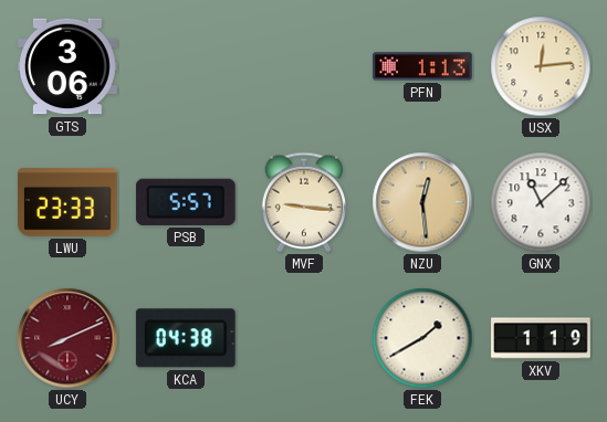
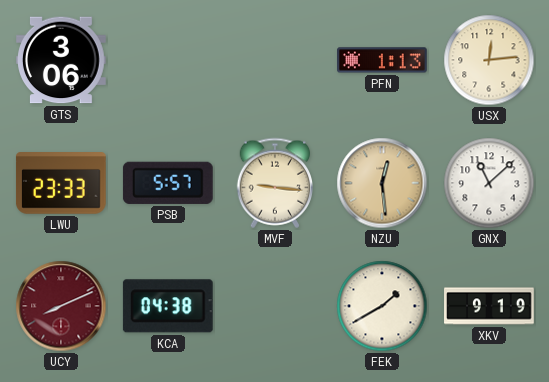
XKV: 1:19 -> 9:19 (489, 306)
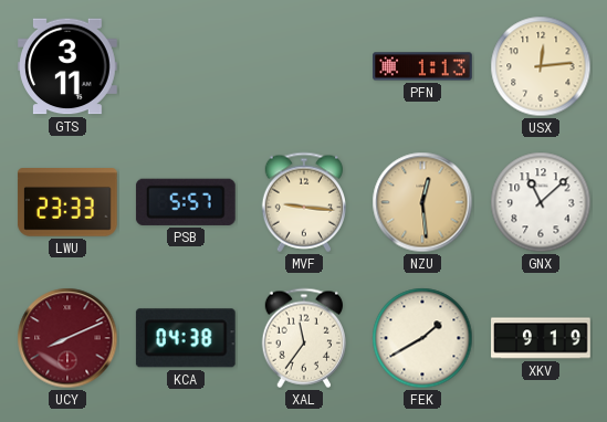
GTS: 3:06 -> 3:11 (69, 66)
XAL: none -> 11:36 (303, 338)
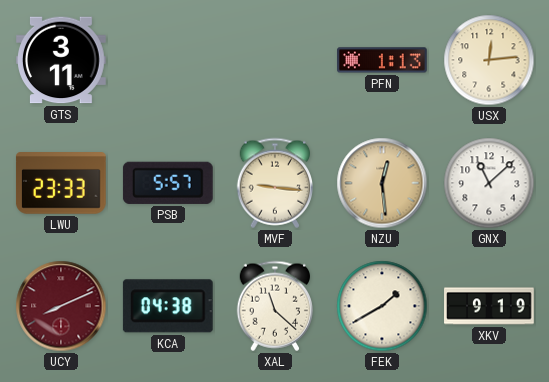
XAL: 11:36 -> 11:22 (274, 306)
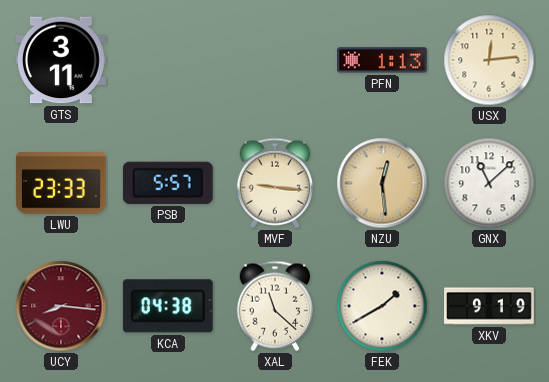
UCY: 8:11 -> 8:16 (61, 306)
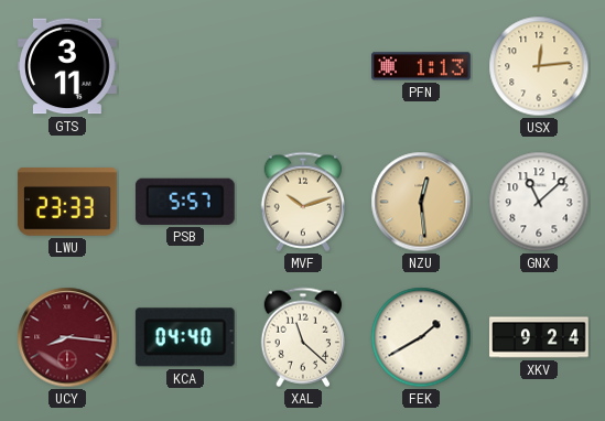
MVF: 9:16 -> 10:12 (302, 202)
KCA: 04:38 -> 04:40 (185, 337)
XKV: 9:19 -> 9:24 (539, 337)
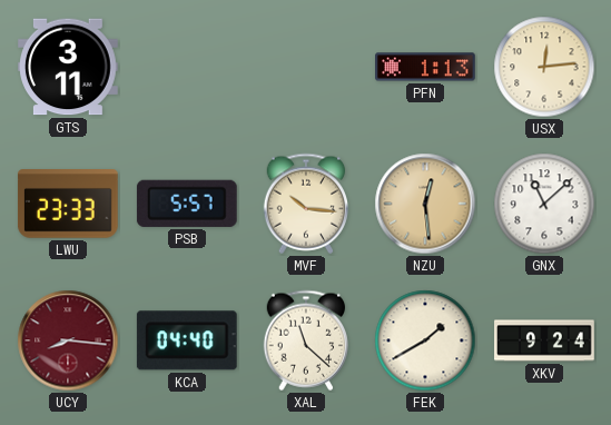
MVF: 10:12 -> 10:16 (305, 204)
